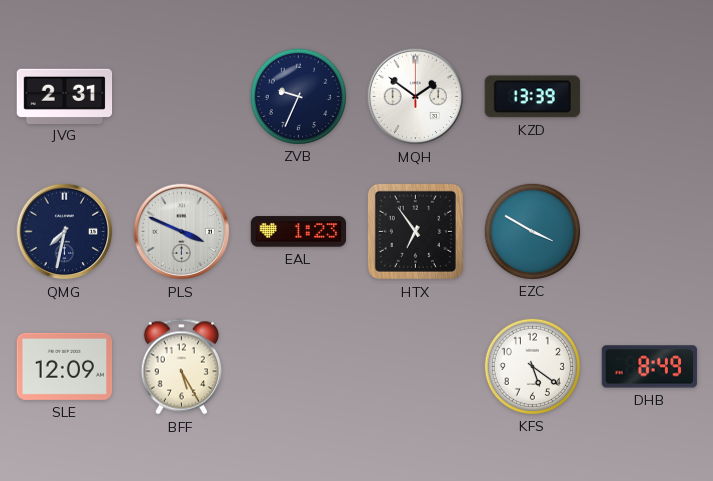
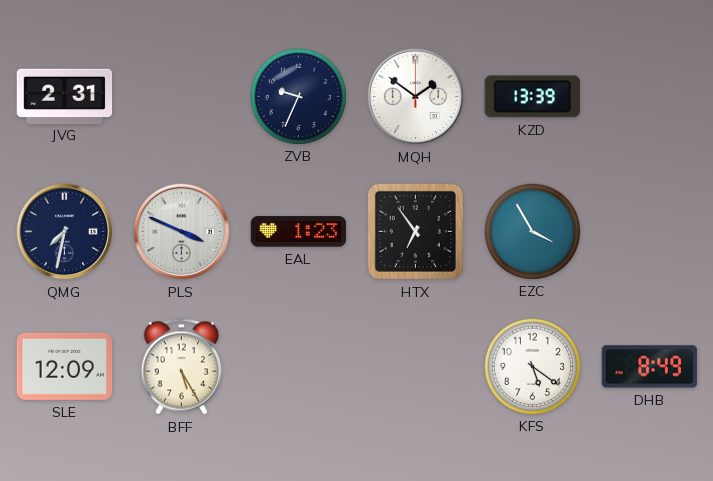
EZC: 3:50 -> 3:55 (532, 231)
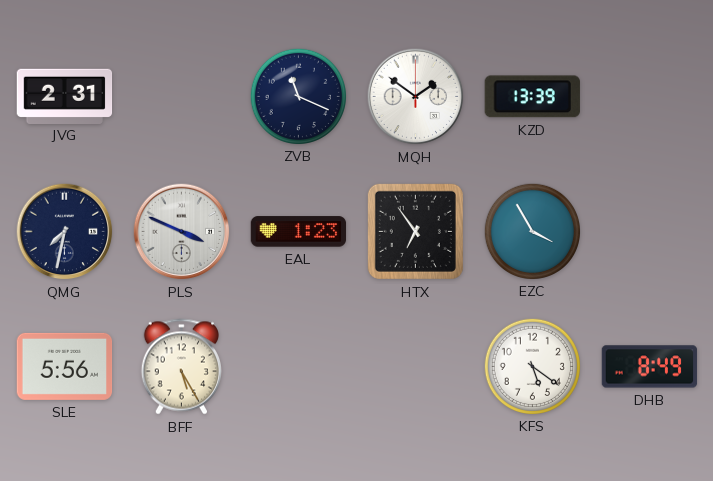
ZVB: 9:34 -> 11:19 (298, 96)
SLE: 12:09 -> 5:56 (65, 366)
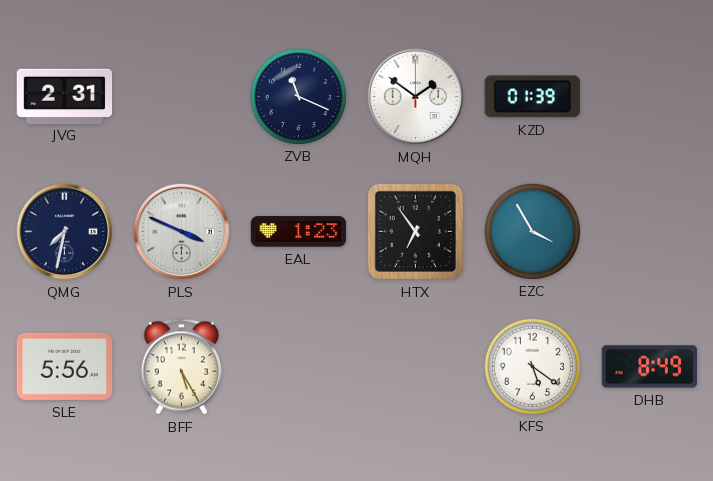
KZD: 13:39 -> 01:39 (532, 97)
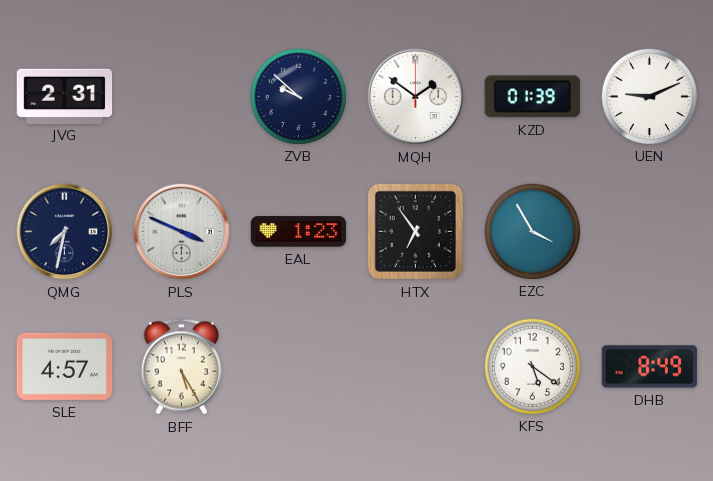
ZVB: 11:19 -> 9:52 (298, 96)
UEN: none -> 9:11 (649, 96)
SLE: 5:56 -> 4:57 (65, 366)
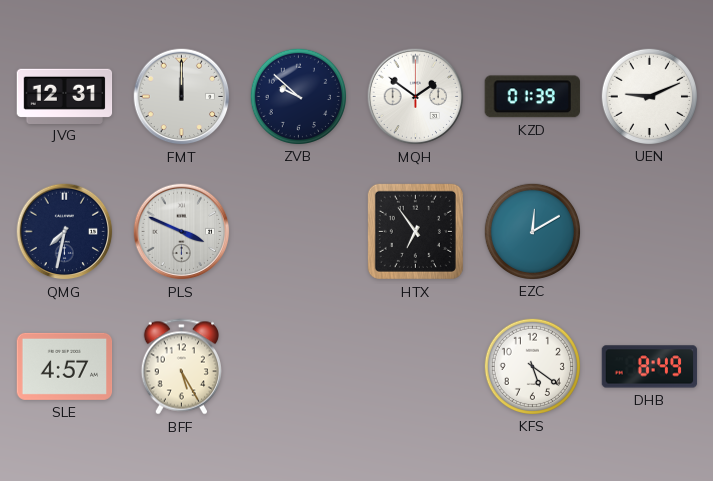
JVG: 2:31 -> 12:31 (65, 96)
FMT: none -> 12:00 (182, 97)
EAL: 1:23 -> none (299, 232)
EZC: 3:55 -> 12:10 (532, 231)
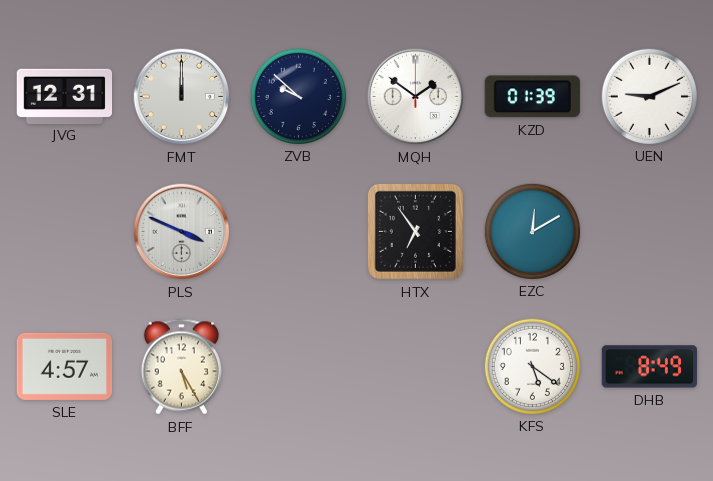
QMG: 7:32 -> none (65, 232)
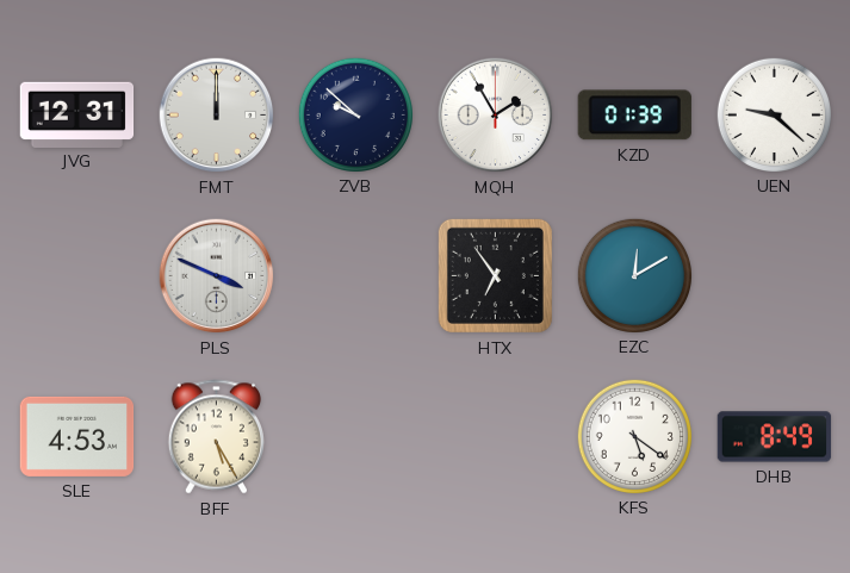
MQH: 1:51 -> 1:55 (496, 116)
UEN: 9:11 -> 9:22 (774, 114)
SLE: 4:57 -> 4:53 (77, 436)
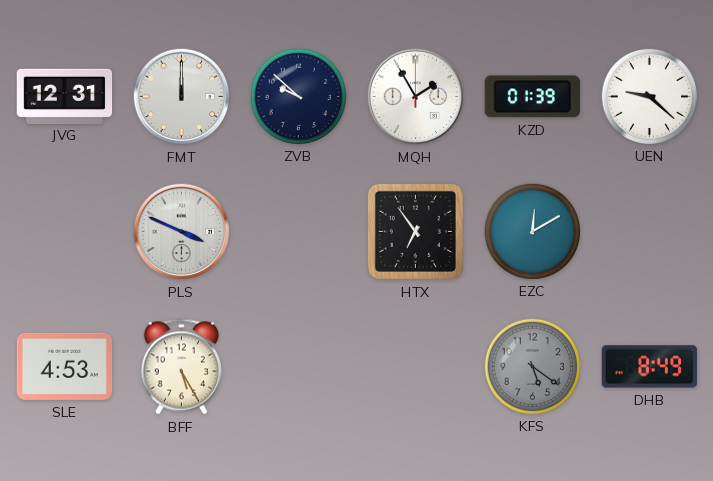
KFS dial: white -> grey (532, 366)
